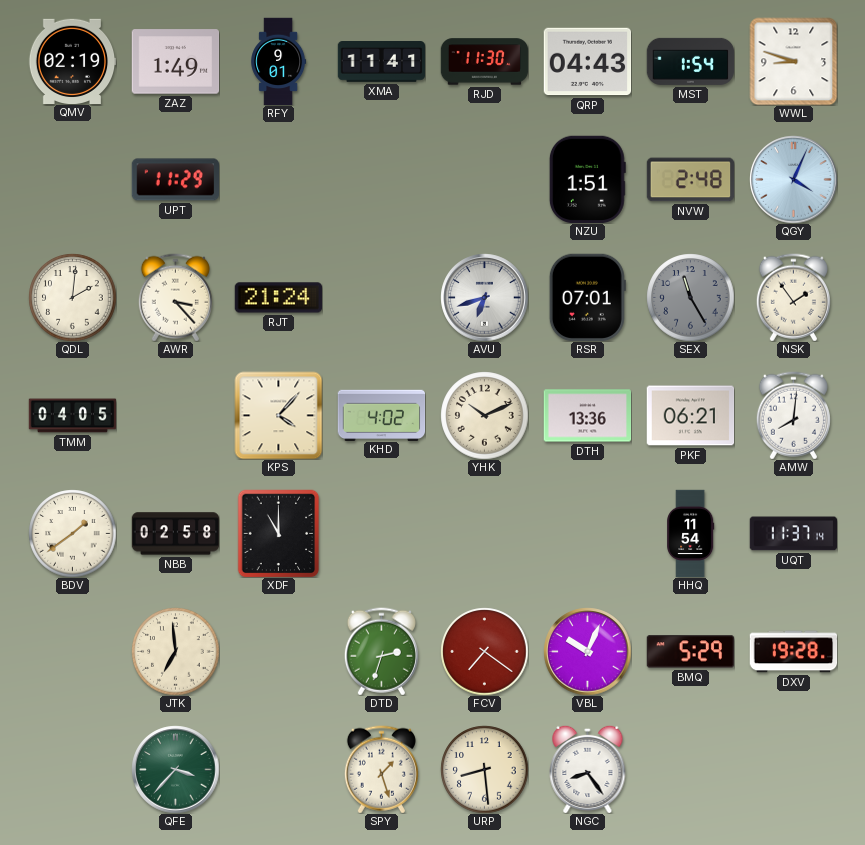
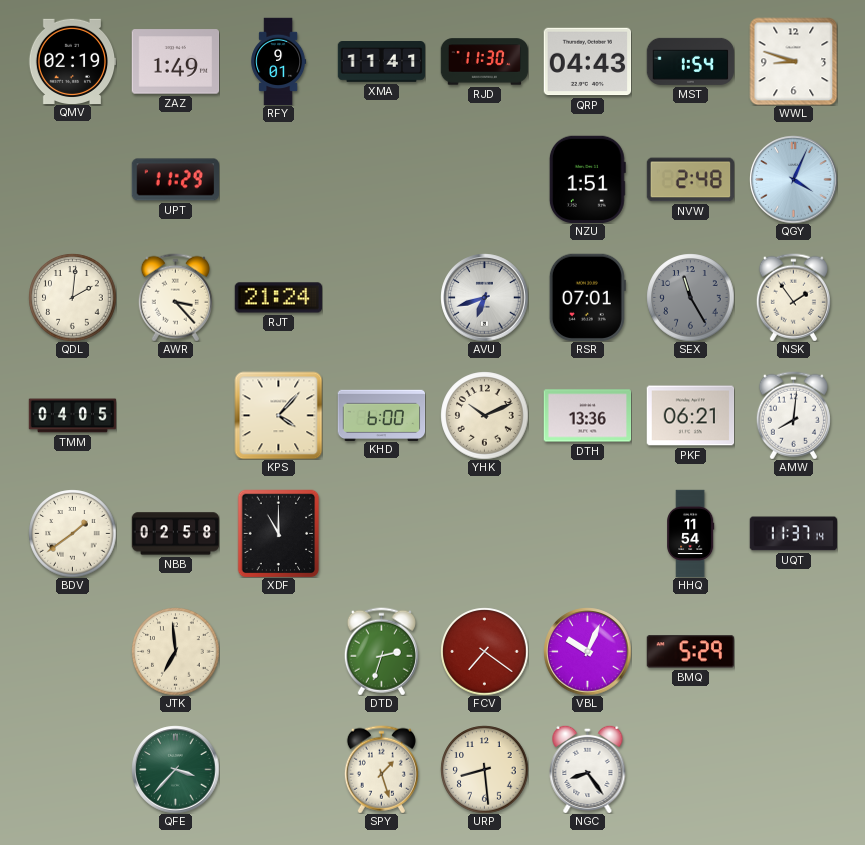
KHD: 4:02 -> 6:00 (381, 415)
DXV: 19:28 -> none (793, 652)
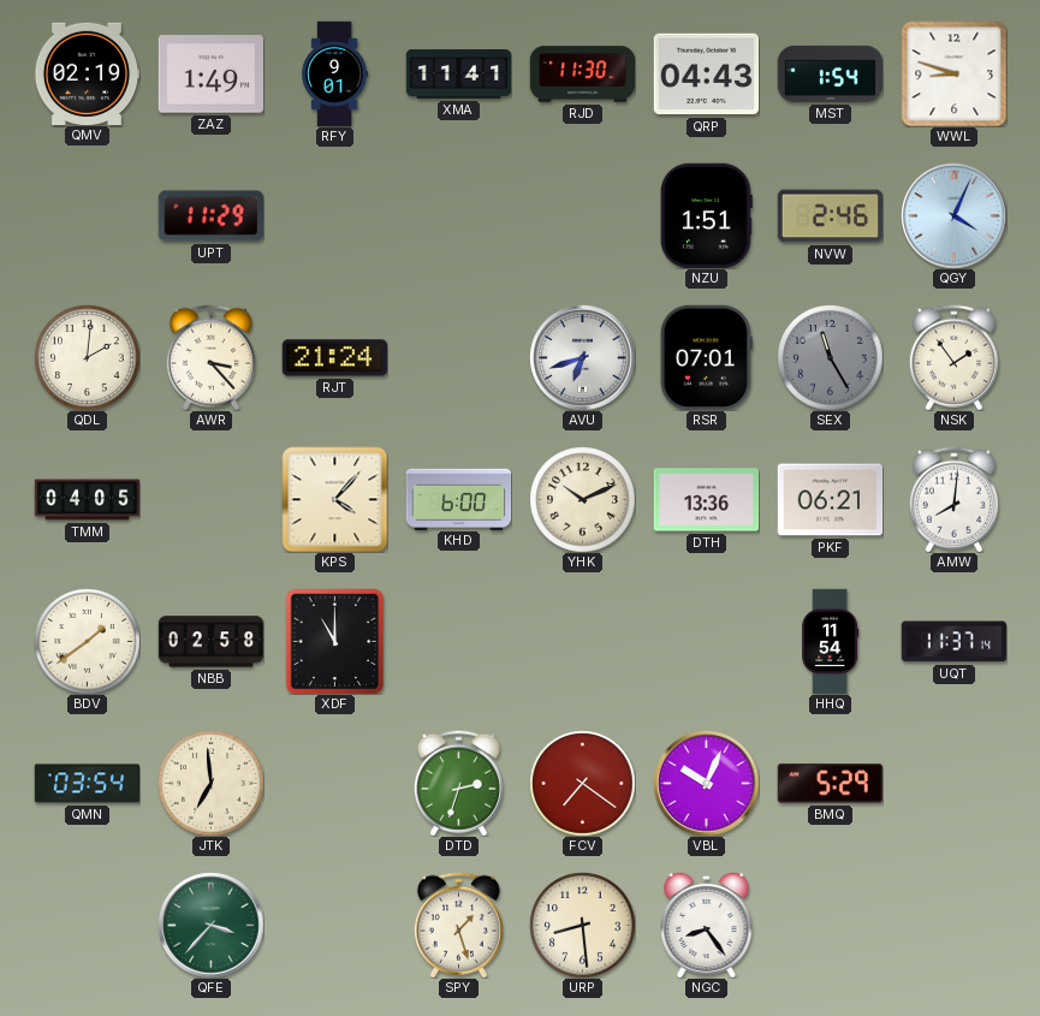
NVW: 2:48 -> 2:46 (830, 216)
QMN: none -> 03:54 (87, 784)
